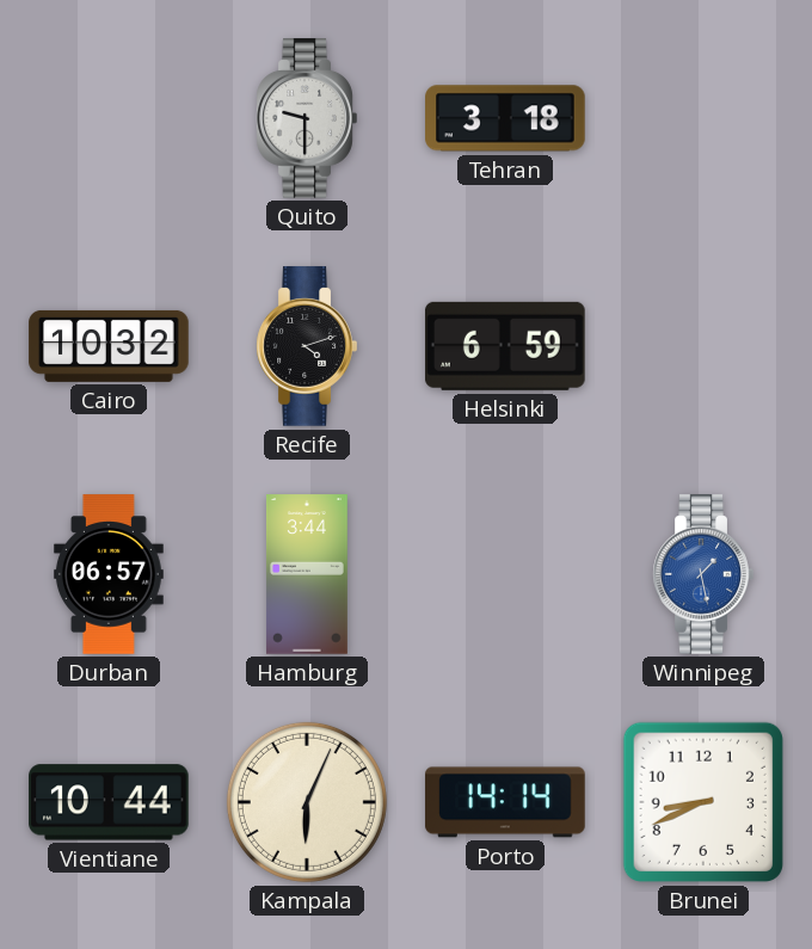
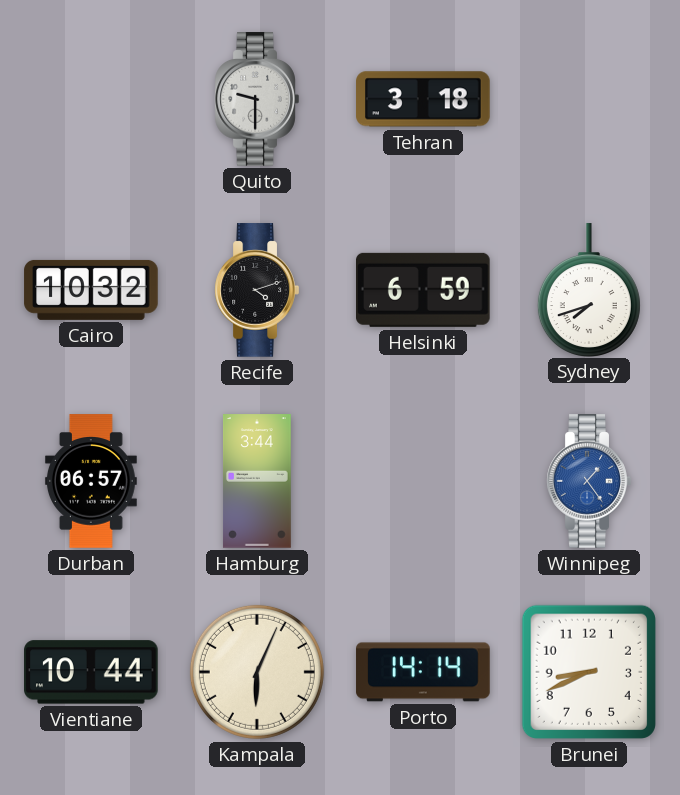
Sydney: none -> 7:42 (589, 290)
Winnipeg: 1:28 -> 1:24 (589, 481)
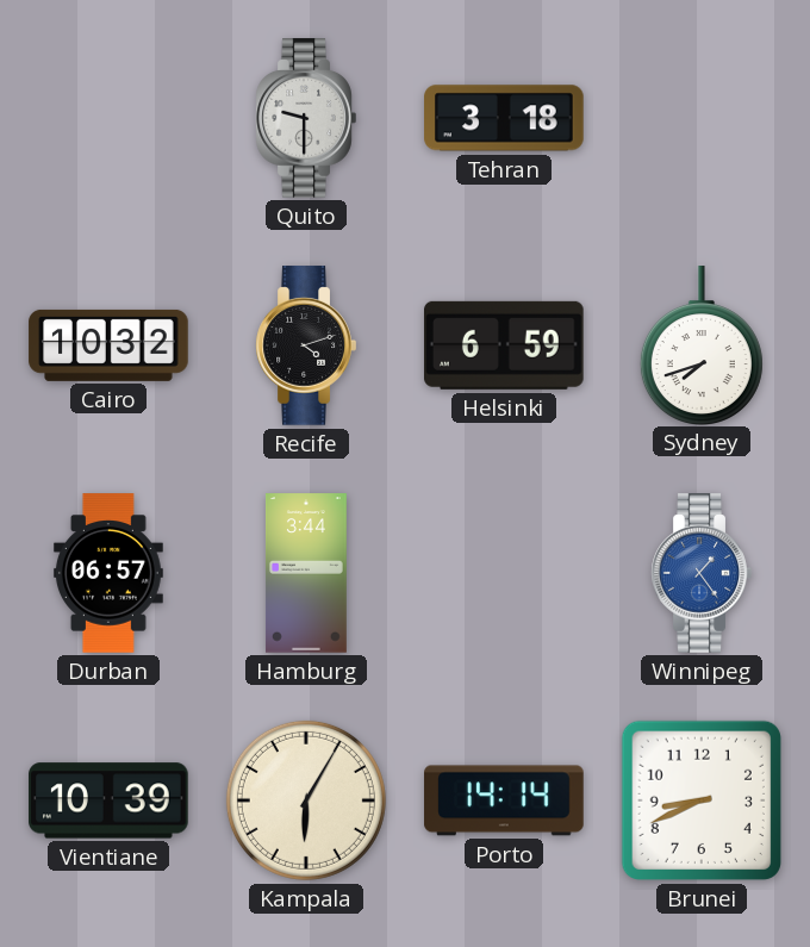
Vientiane: 10:44 -> 10:39 (108, 800)
Kampala: 6:04 -> 6:05 (306, 800)
